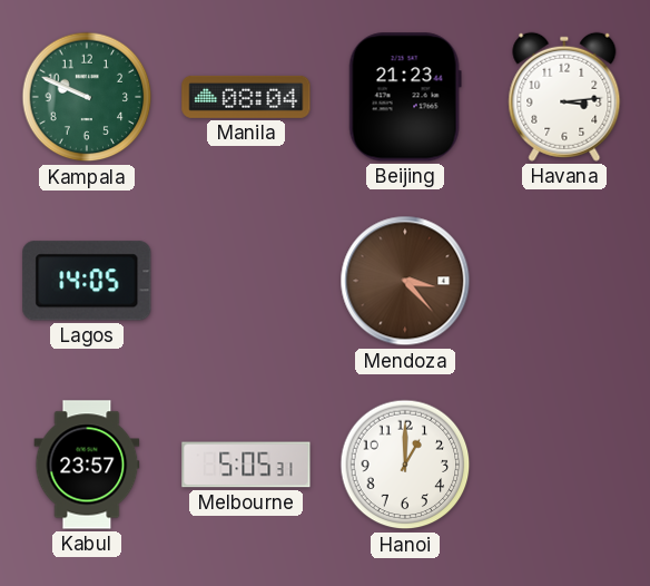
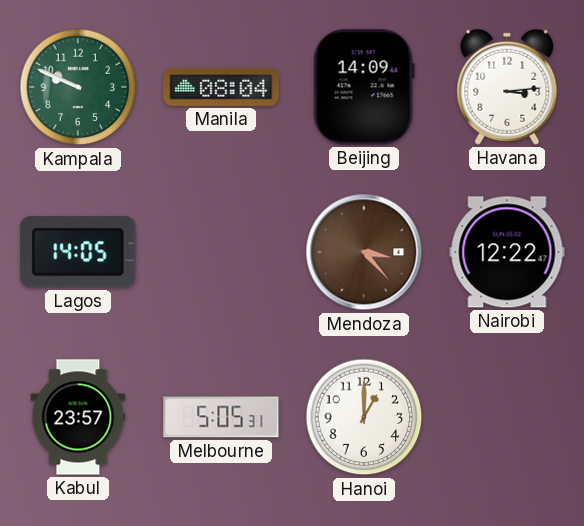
Beijing: 21:23 -> 14:09 (364, 87)
Nairobi: none -> 12:22 (507, 252)
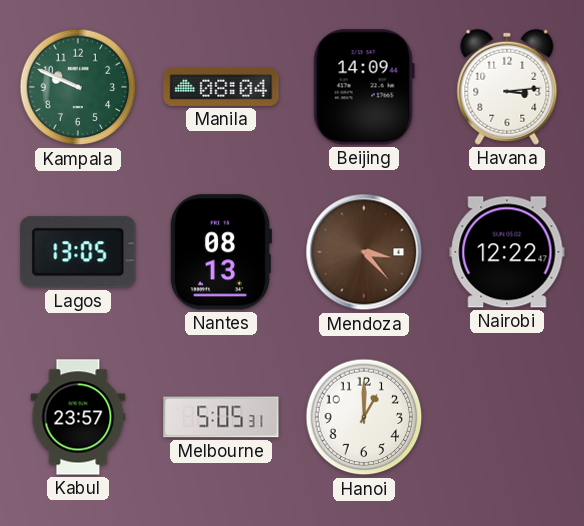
Lagos: 14:05 -> 13:05 (78, 252)
Nantes: none -> 08:13 (220, 252)
